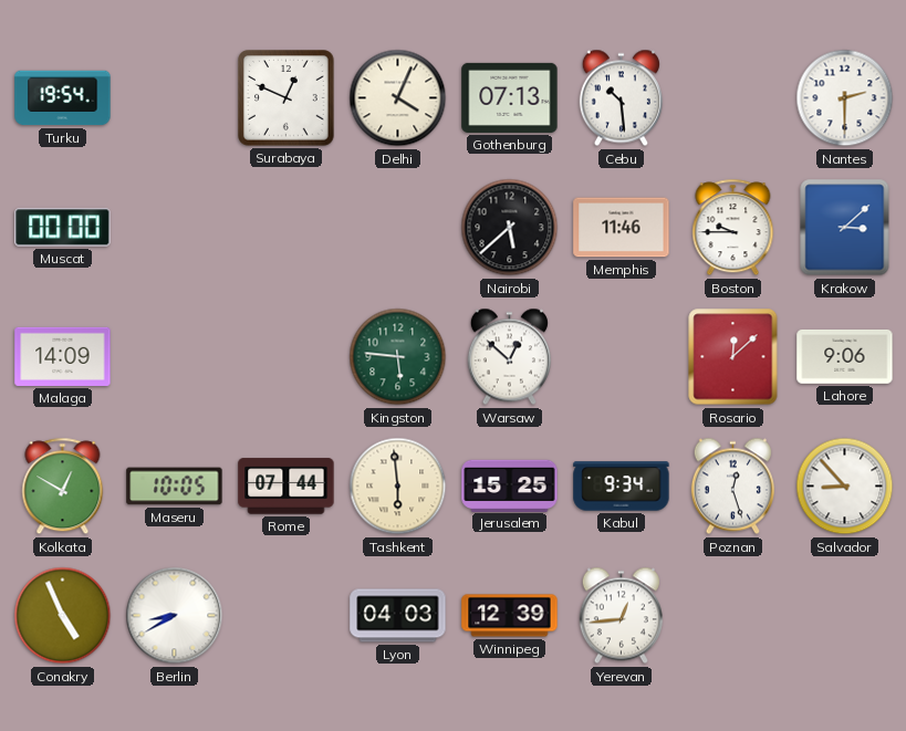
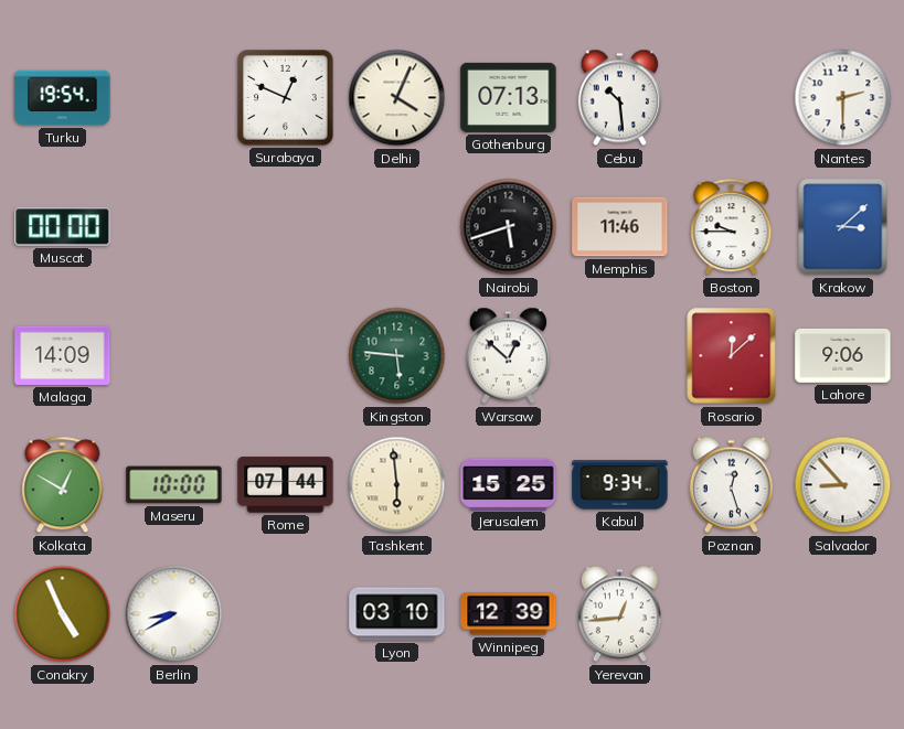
Nairobi: 5:38 -> 5:42 (509, 227)
Maseru: 10:05 -> 10:00 (174, 485)
Lyon: 04:03 -> 03:10 (397, 614)
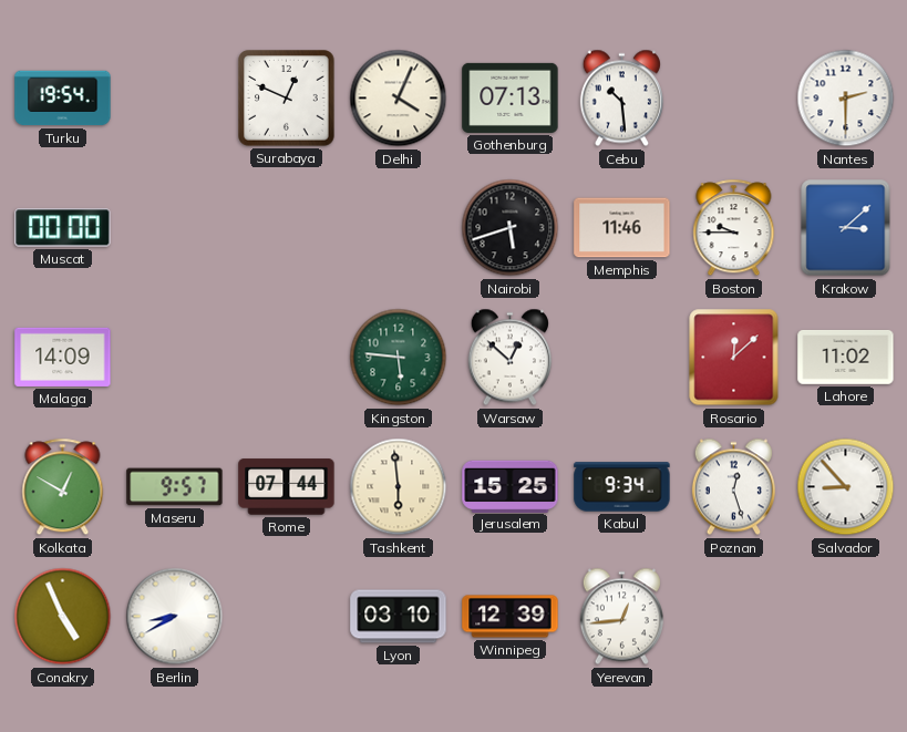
Lahore: 9:06 -> 11:02 (846, 358)
Maseru: 10:00 -> 9:57 (175, 487)
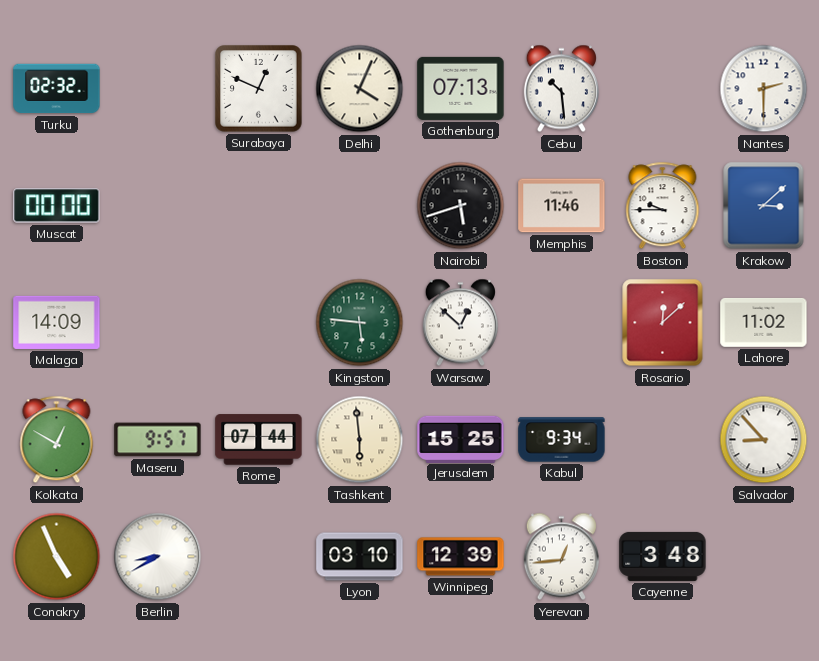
Turku: 19:54 -> 02:32 (57, 89)
Poznan: 12:27 -> none (733, 487)
Cayenne: none -> 3:48 (663, 556)
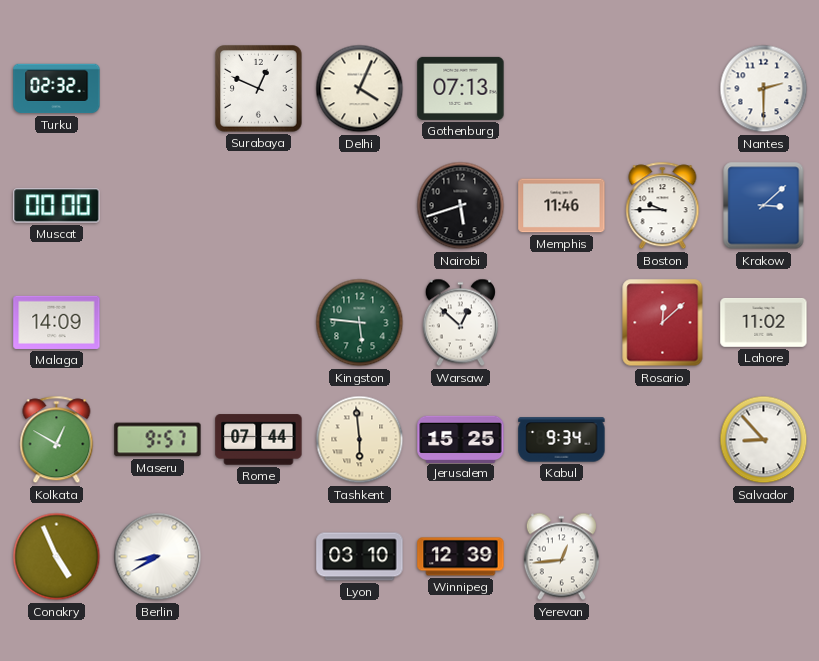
Cebu: 10:29 -> none (561, 89)
Cayenne: 3:48 -> none (663, 556)
